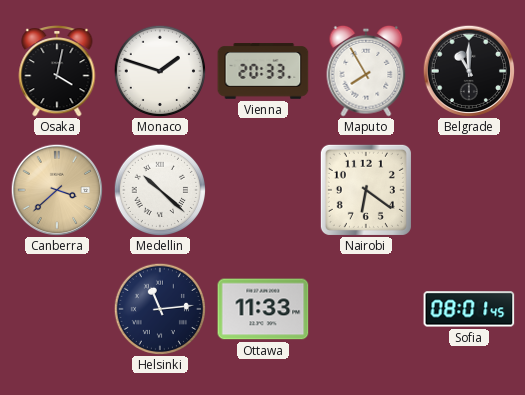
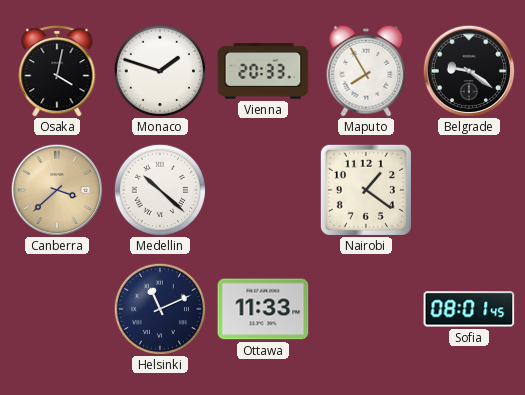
Belgrade: 11:00 -> 9:21 (469, 71)
Nairobi: 6:21 -> 1:21 (366, 190)
Helsinki: 11:14 -> 11:11 (159, 308)
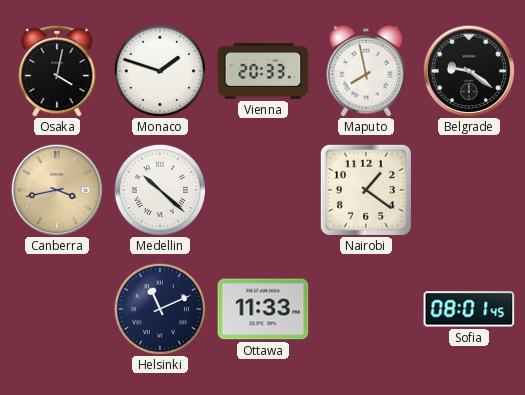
Maputo: 7:55 -> 7:58 (366, 71)
Canberra: 3:38 -> 3:43 (57, 190)
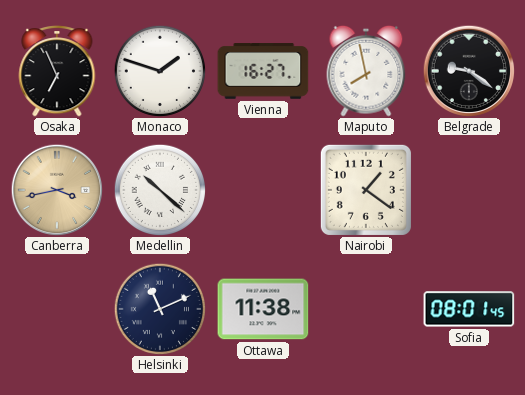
Osaka: 4:02 -> 6:56 (57, 72)
Vienna: 20:33 -> 16:27 (263, 71)
Ottawa: 11:33 -> 11:38 (263, 309)
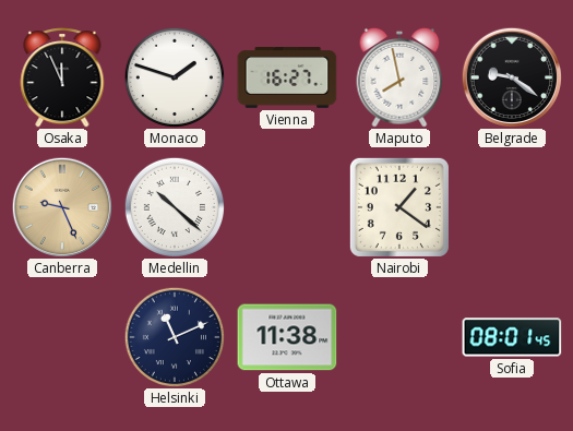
Osaka: 6:56 -> 11:56 (62, 79)
Canberra: 3:43 -> 9:26 (62, 207)
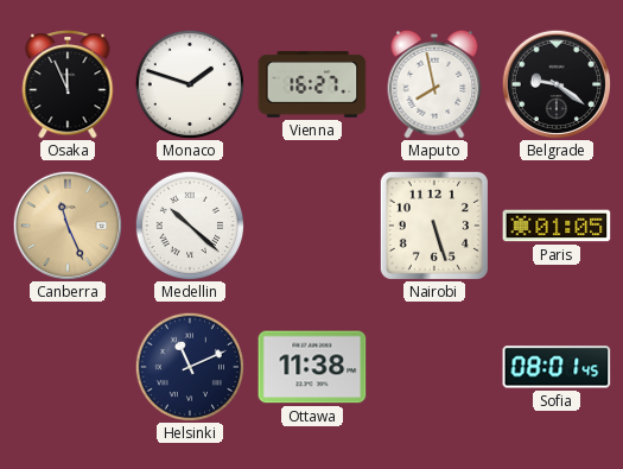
Canberra: 9:26 -> 11:26 (68, 226)
Nairobi: 1:21 -> 5:27 (434, 226)
Paris: none -> 01:05 (557, 226)
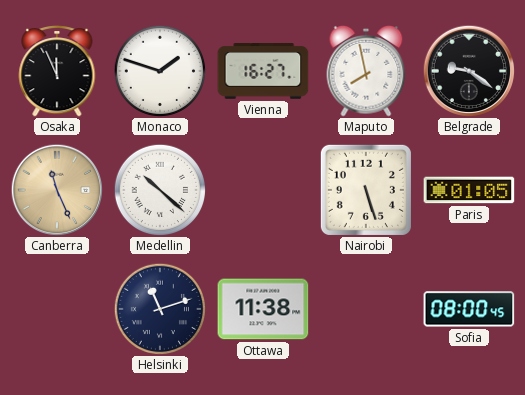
Helsinki: 11:11 -> 11:12 (159, 308)
Sofia: 08:01 -> 08:00 (469, 309)
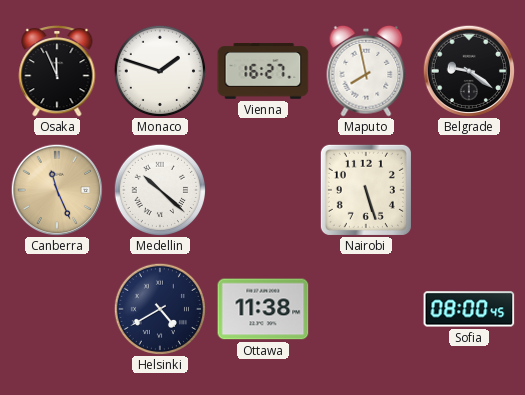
Paris: 01:05 -> none (469, 190)
Helsinki: 11:12 -> 4:40 (159, 308)
